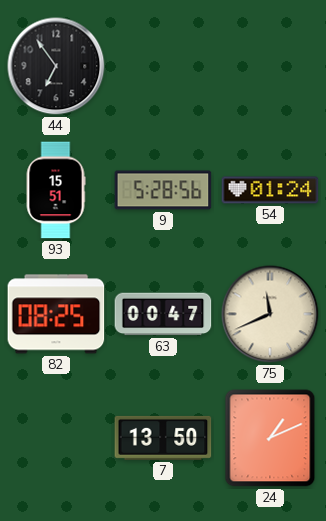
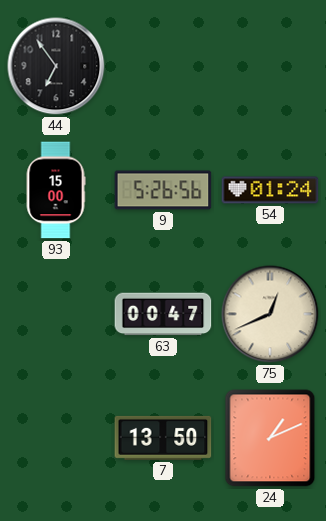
93: 15:51 -> 15:00 (56, 190)
9: 5:28 -> 5:26 (163, 190)
82: 08:25 -> none (56, 314)
75: 11:41 -> 12:41 (270, 314)
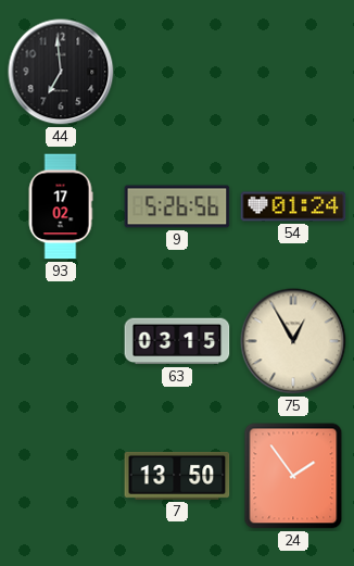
44: 6:54 -> 6:59 (61, 72)
93: 15:00 -> 17:02 (61, 206)
63: 00:47 -> 03:15 (177, 341)
75: 12:41 -> 12:55 (293, 341)
24: 1:11 -> 1:54 (293, 476)
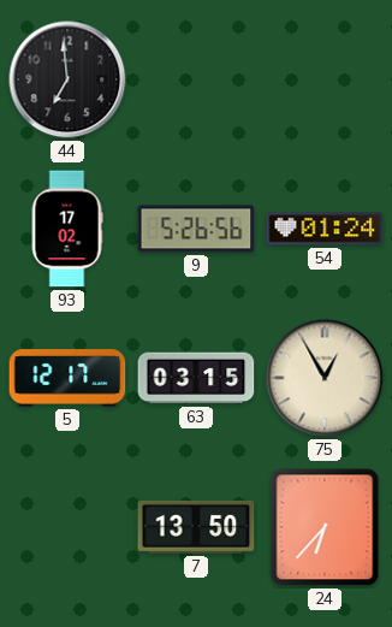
5: none -> 12:17 (67, 378)
24: 1:54 -> 6:37 (325, 527)
